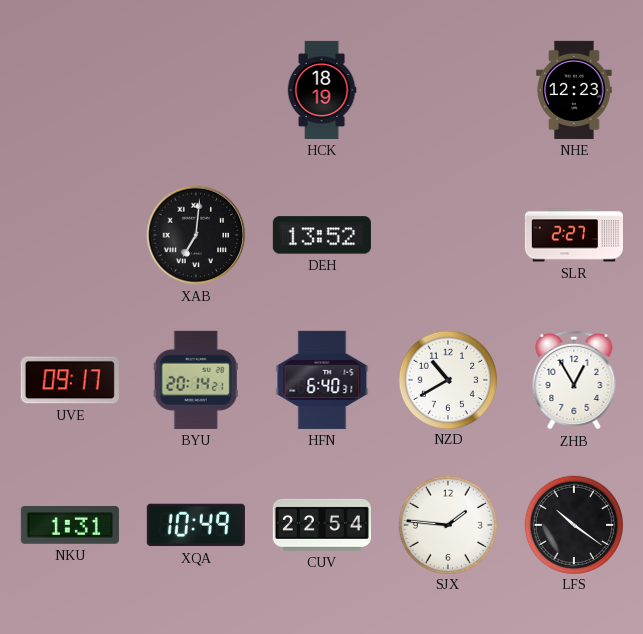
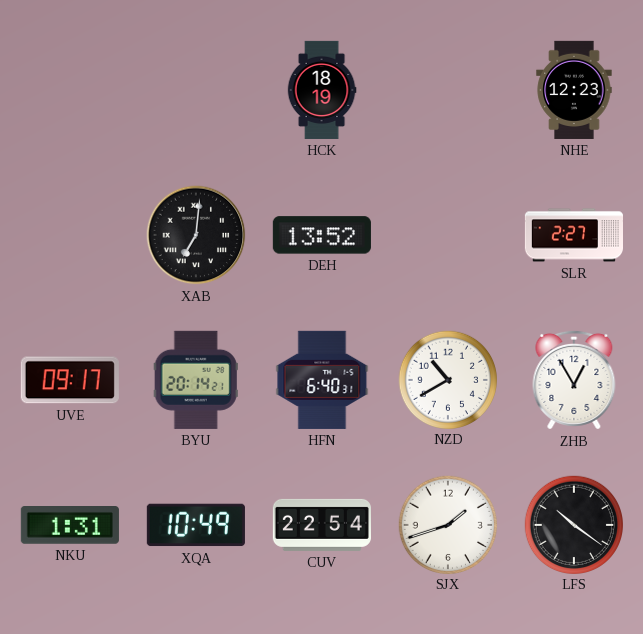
SJX: 1:46 -> 1:42 (447, 524)
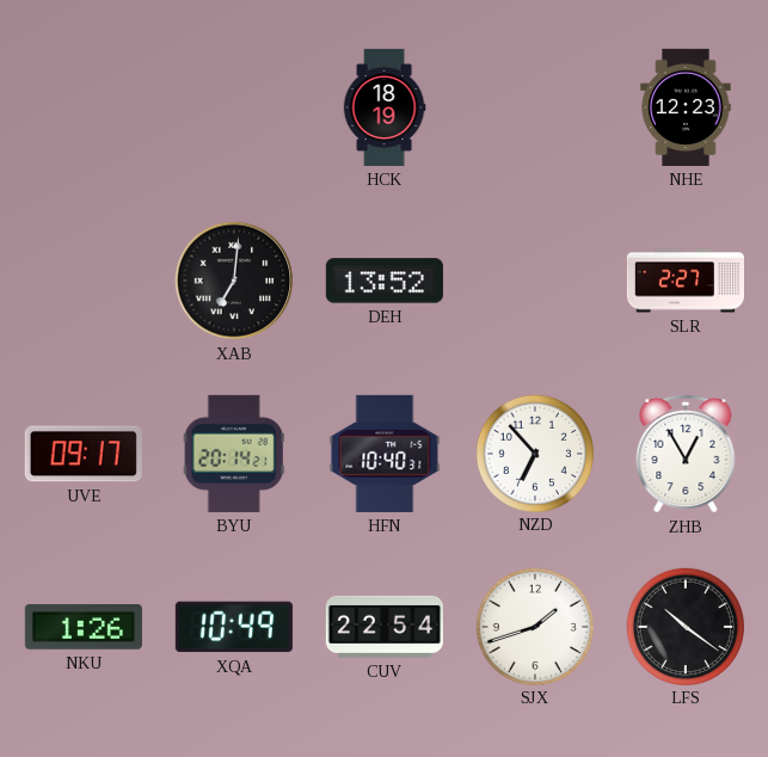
HFN: 6:40 -> 10:40 (385, 454)
NZD: 10:40 -> 6:53 (534, 453)
NKU: 1:31 -> 1:26 (84, 628)
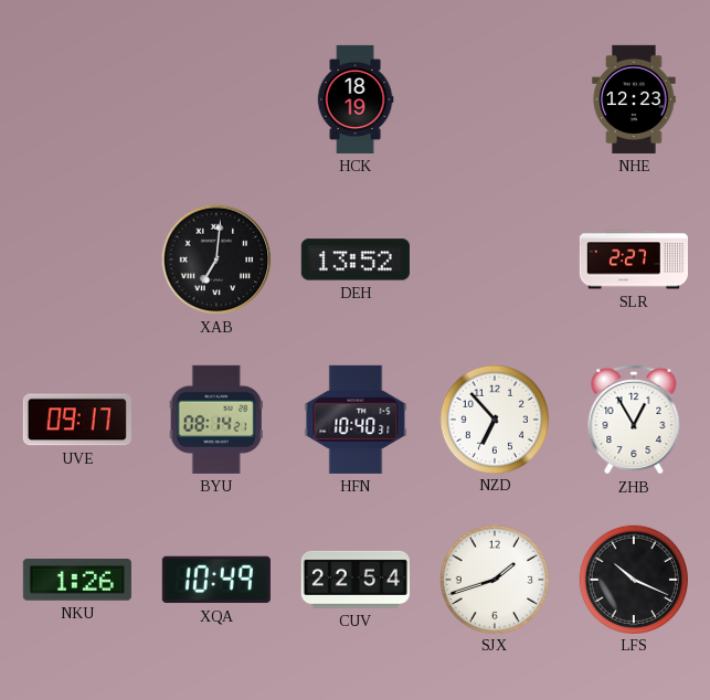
BYU: 20:14 -> 08:14 (216, 420)
LFS: 10:21 -> 10:19 (633, 579)
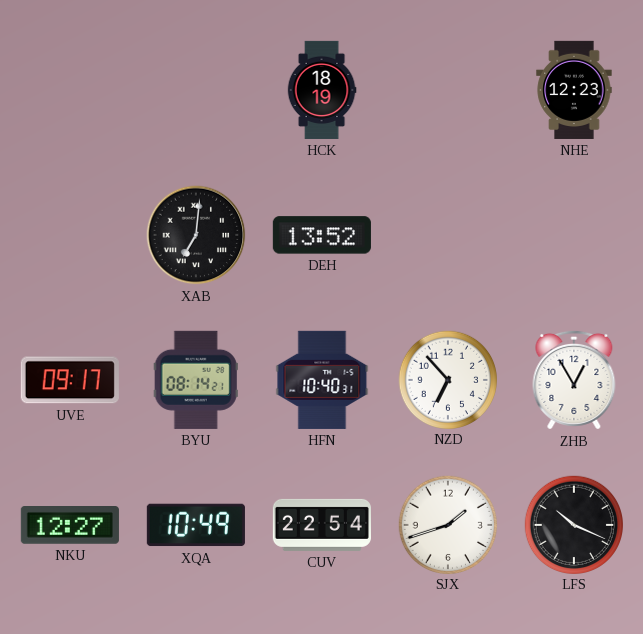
SLR: 2:27 -> none (633, 259)
NKU: 1:26 -> 12:27 (70, 526)
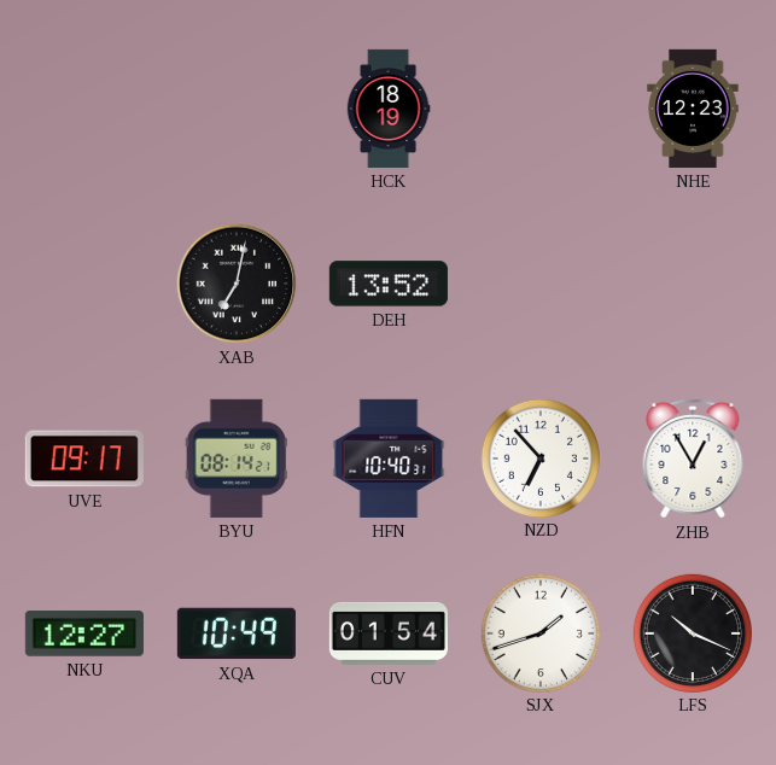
XAB: 7:01 -> 7:02 (237, 284)
CUV: 22:54 -> 01:54 (389, 633)
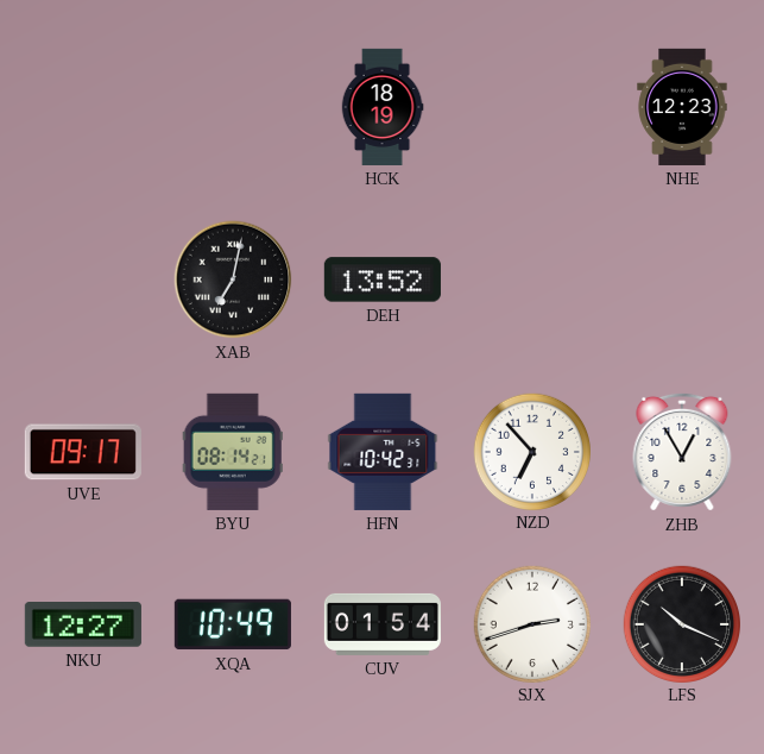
HFN: 10:40 -> 10:42 (383, 452)
SJX: 1:42 -> 2:42 (531, 623)
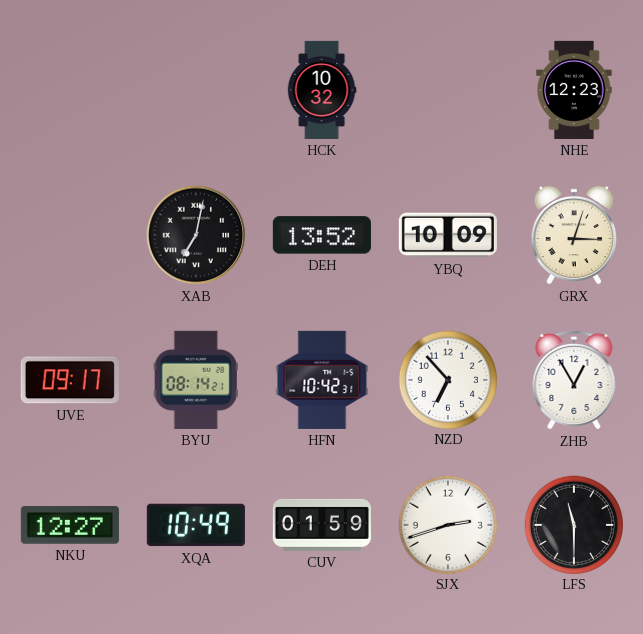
HCK: 18:19 -> 10:32 (322, 90)
YBQ: none -> 10:09 (448, 235)
GRX: none -> 3:03 (574, 235)
CUV: 01:54 -> 01:59 (322, 525)
LFS: 10:19 -> 11:30 (573, 524)
